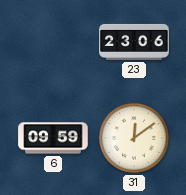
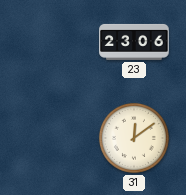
6: 09:59 -> none (53, 138)
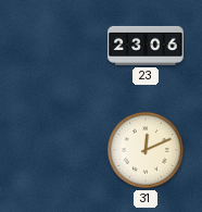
31: 12:09 -> 12:11 (146, 150)
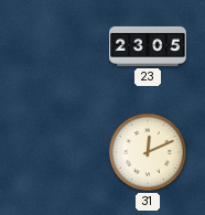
23: 23:06 -> 23:05 (148, 46)
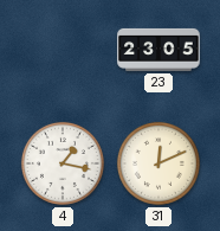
4: none -> 1:17 (63, 163)
